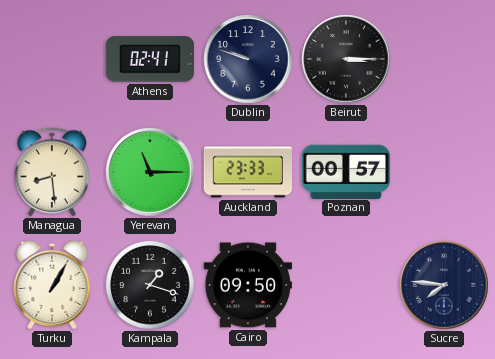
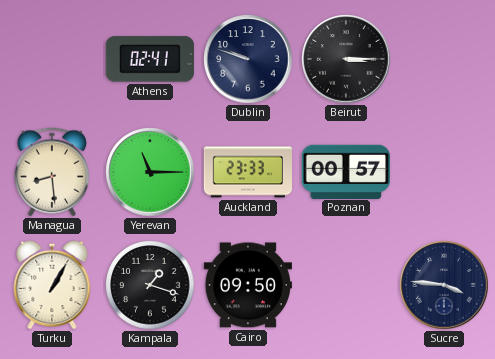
Sucre: 7:46 -> 3:46 (444, 285)
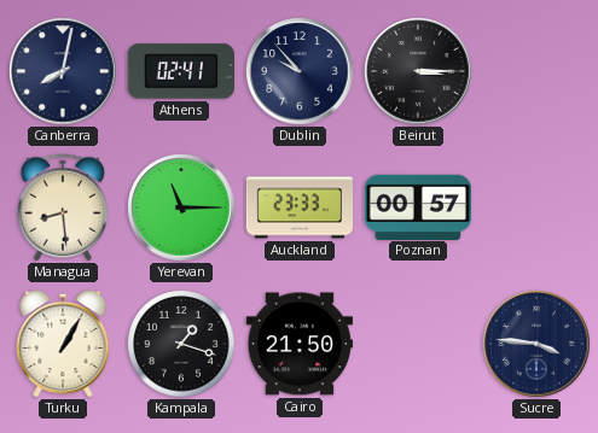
Canberra: none -> 8:02 (63, 71)
Dublin: 9:48 -> 9:53 (300, 71)
Cairo: 09:50 -> 21:50 (300, 344)
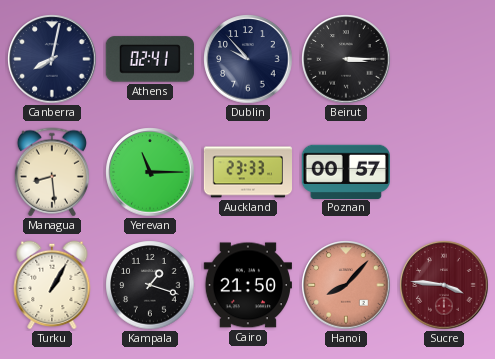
Hanoi: none -> 8:07 (346, 285)
Sucre dial: navy -> burgundy (444, 285)
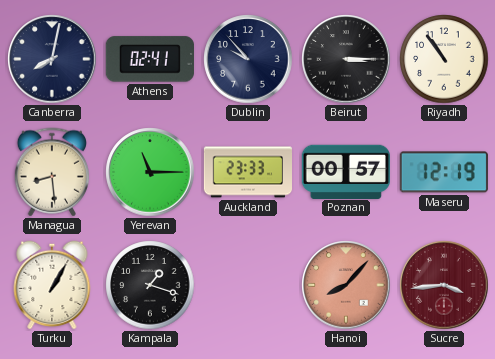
Riyadh: none -> 10:54 (444, 59)
Maseru: none -> 12:19 (444, 172)
Cairo: 21:50 -> none (248, 285)
Sucre: 3:46 -> 3:44 (444, 285)
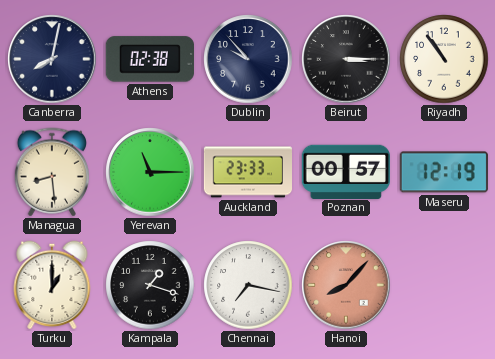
Athens: 02:41 -> 02:38 (150, 59)
Turku: 1:05 -> 1:00 (52, 285)
Chennai: none -> 7:17 (248, 285)
Sucre: 3:44 -> none (444, 285)
